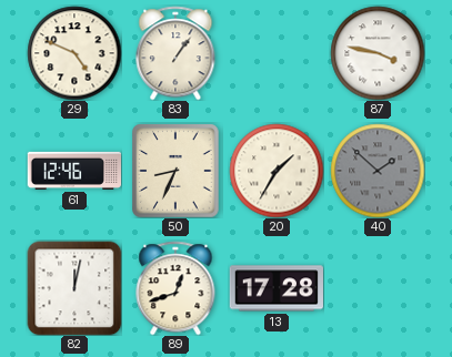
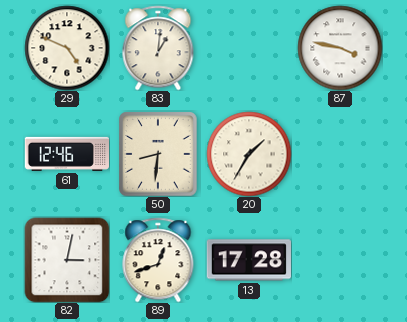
83: 1:06 -> 1:01 (158, 48)
50: 8:34 -> 8:31 (158, 154)
40: 1:52 -> none (378, 171)
82: 12:02 -> 3:02 (67, 260)
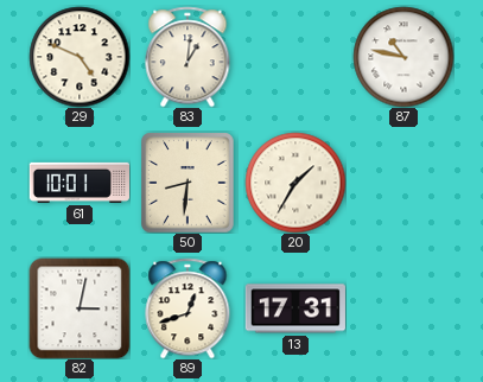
87: 3:47 -> 10:47 (403, 57)
61: 12:46 -> 10:01 (78, 183)
13: 17:28 -> 17:31 (294, 308)
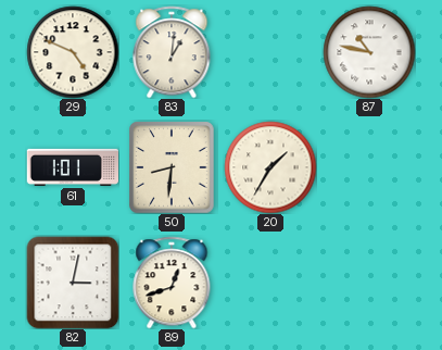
61: 10:01 -> 1:01 (72, 167)
13: 17:31 -> none (294, 308)
